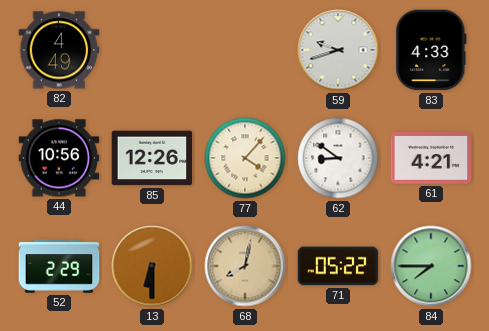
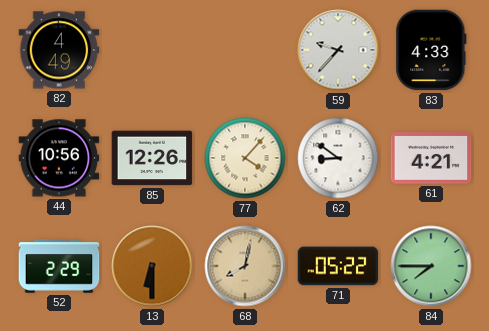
59: 9:42 -> 9:37 (338, 50)
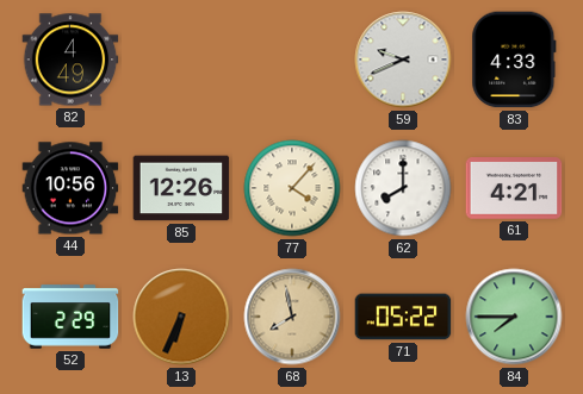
59: 9:37 -> 9:41 (403, 60)
62: 8:51 -> 8:00 (403, 188)
13: 6:30 -> 6:34 (181, 317)
68: 8:02 -> 7:58 (292, 317)
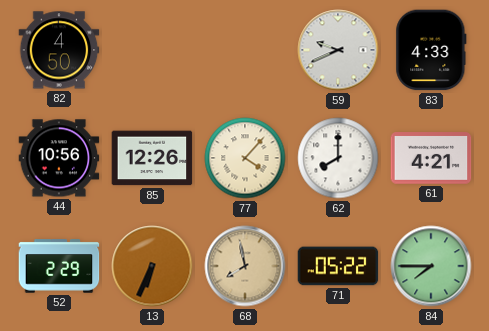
82: 4:49 -> 4:50 (59, 50)
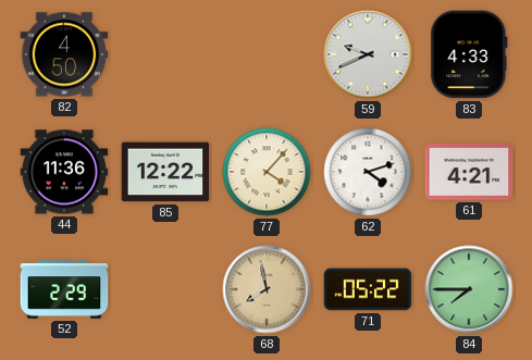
44: 10:56 -> 11:36 (64, 172)
85: 12:26 -> 12:22 (165, 172)
62: 8:00 -> 4:12 (368, 172)
13: 6:34 -> none (152, 266)
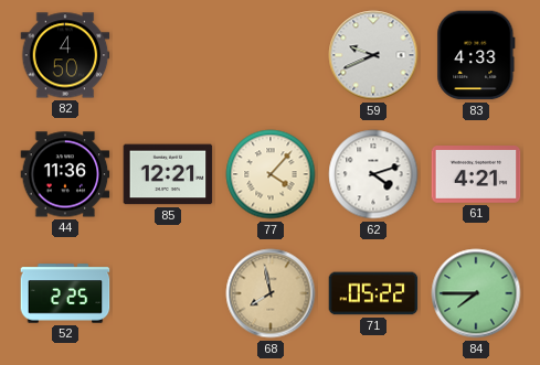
85: 12:22 -> 12:21 (168, 174)
52: 2:29 -> 2:25 (65, 293)
